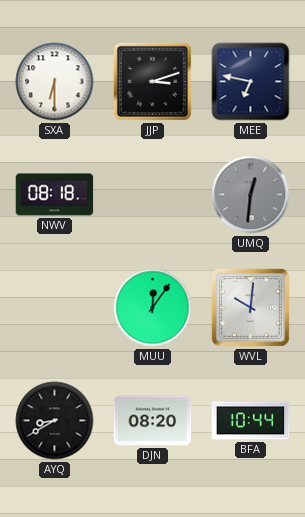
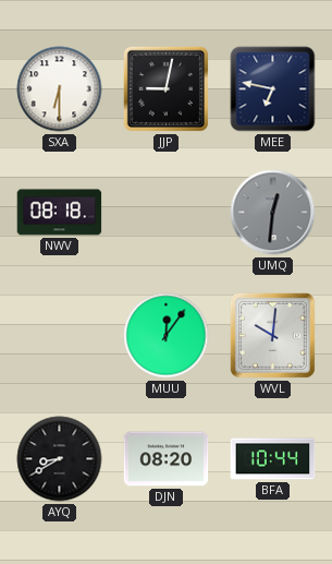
JJP: 3:12 -> 9:02 (165, 88)
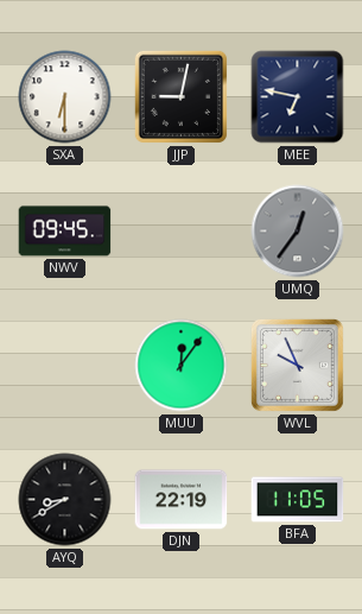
NWV: 08:18 -> 09:45 (65, 232)
UMQ: 12:31 -> 12:36 (298, 232)
WVL: 10:01 -> 9:56 (297, 365)
DJN: 08:20 -> 22:19 (182, 500)
BFA: 10:44 -> 11:05 (298, 500)
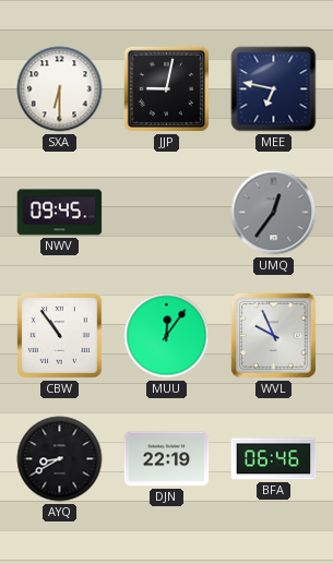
CBW: none -> 10:54 (60, 336)
BFA: 11:05 -> 06:46 (274, 459)
